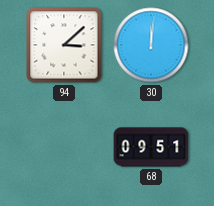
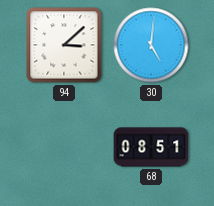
30: 12:01 -> 5:01 (151, 45)
68: 09:51 -> 08:51 (151, 147)
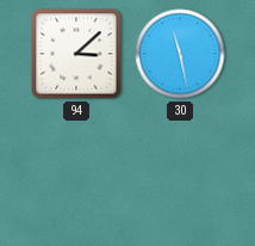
30: 5:01 -> 11:28 (180, 54)
68: 08:51 -> none (151, 147)
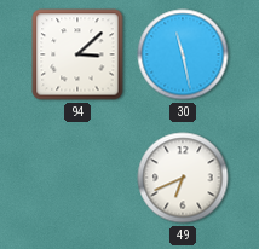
49: none -> 6:41 (183, 178)
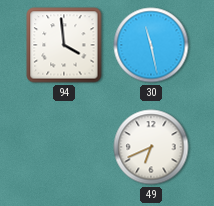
94: 3:08 -> 3:59 (64, 45)
